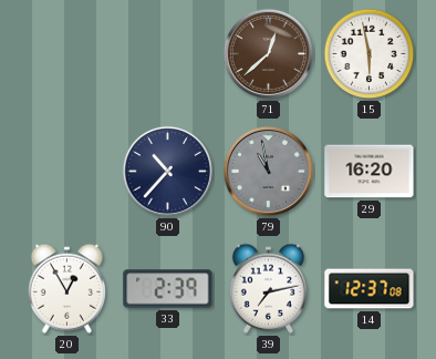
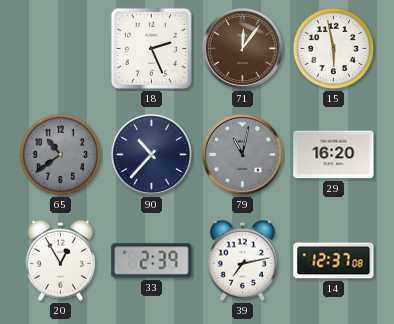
18: none -> 2:26 (151, 48)
71: 12:38 -> 12:06 (242, 48)
65: none -> 10:39 (61, 155)
79: 10:58 -> 11:02 (242, 154)
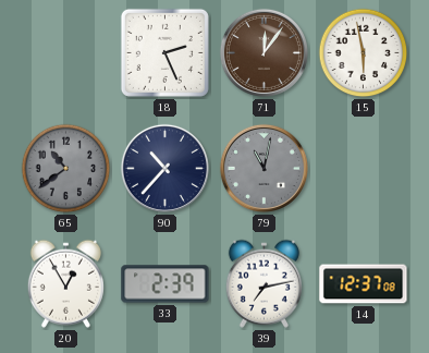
29: 16:20 -> none (334, 155)
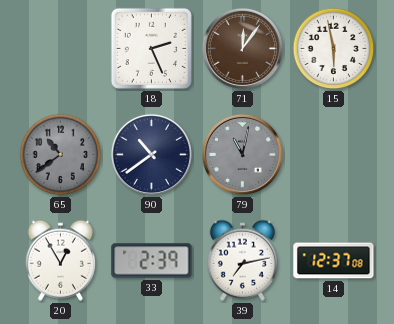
90: 10:37 -> 10:39 (151, 154)
